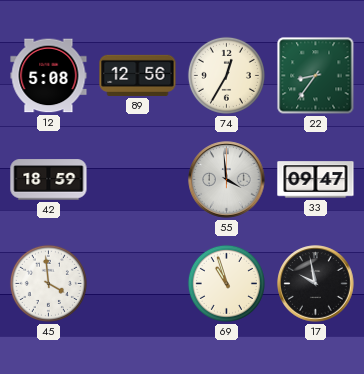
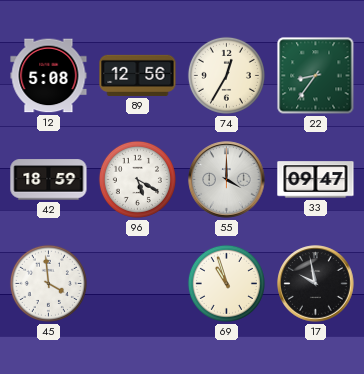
96: none -> 5:20 (137, 179)
55: 3:59 -> 4:00 (227, 180)
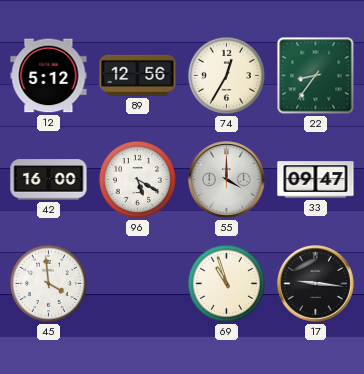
12: 5:08 -> 5:12 (49, 76)
42: 18:59 -> 16:00 (49, 180)
17: 9:58 -> 9:16 (316, 284)
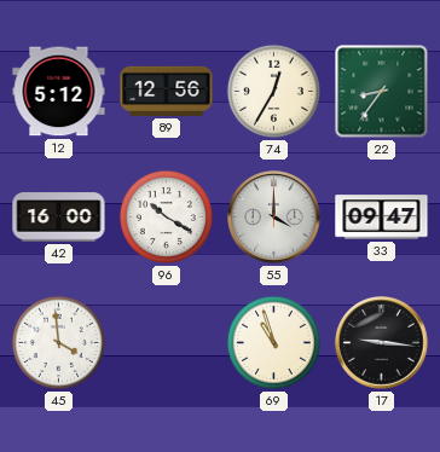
96: 5:20 -> 10:20 (166, 216)
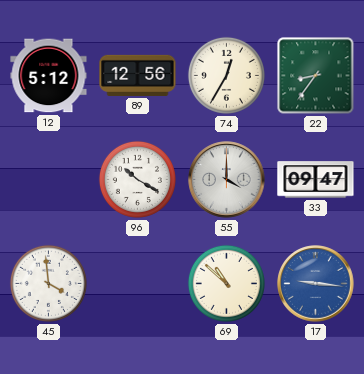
42: 16:00 -> none (59, 218)
69: 10:57 -> 10:52 (226, 283)
17 dial: black -> blue (316, 284)
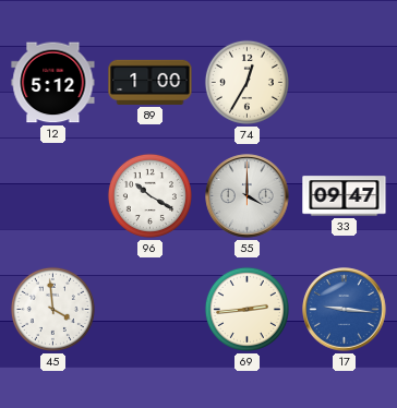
89: 12:56 -> 1:00 (151, 82)
22: 8:36 -> none (316, 76)
69: 10:52 -> 2:44 (246, 309)
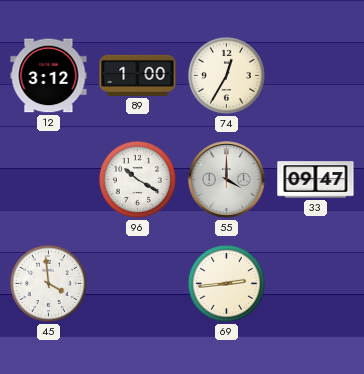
12: 5:12 -> 3:12 (49, 76)
17: 9:16 -> none (345, 310)
